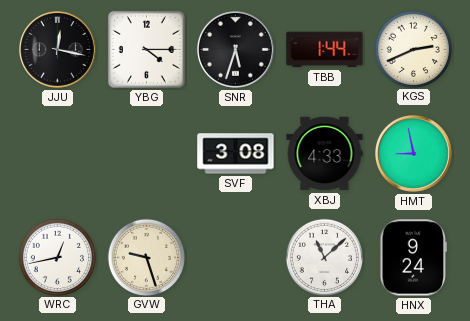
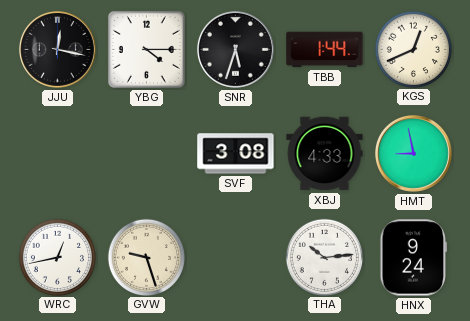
KGS: 2:41 -> 12:41 (413, 49)
THA: 11:08 -> 10:14 (324, 257)
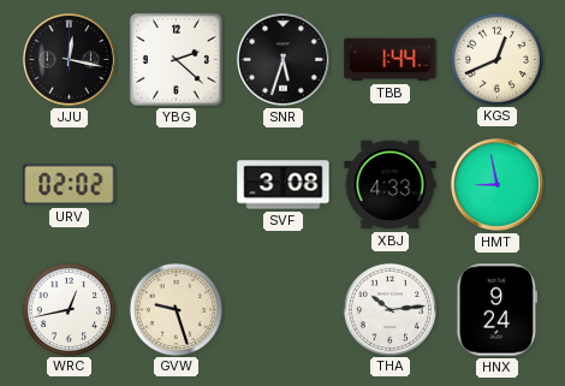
YBG: 4:15 -> 2:22 (176, 59)
URV: none -> 02:02 (70, 185)
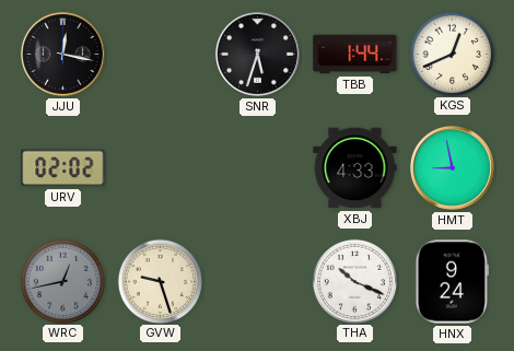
YBG: 2:22 -> none (176, 59)
SVF: 3:08 -> none (284, 185)
WRC dial: white -> grey (62, 281)
THA: 10:14 -> 10:19 (354, 281)
